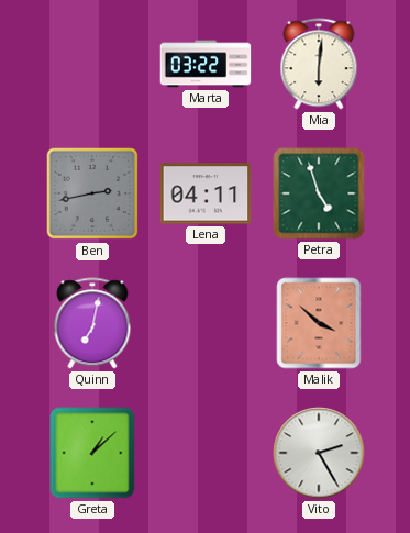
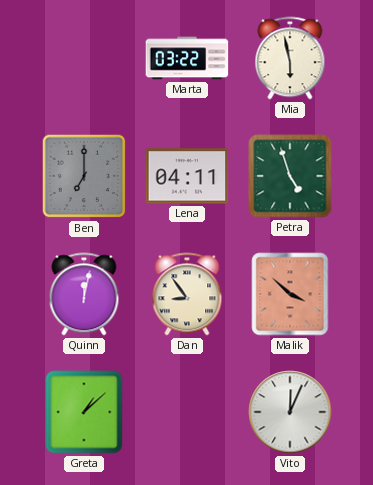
Mia: 6:01 -> 5:58 (290, 58)
Ben: 2:43 -> 7:00 (84, 176)
Quinn: 7:02 -> 12:02 (84, 294)
Dan: none -> 8:54 (187, 294)
Vito: 2:25 -> 12:04 (290, 412)
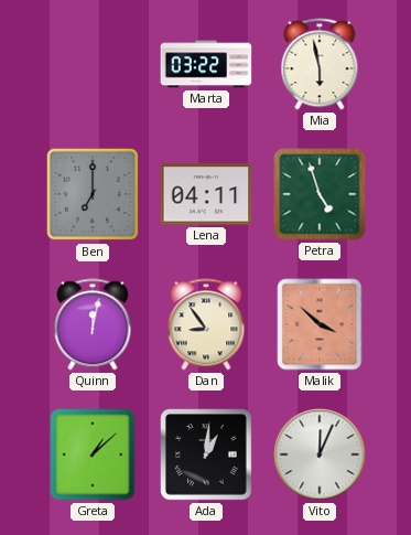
Ada: none -> 1:01 (206, 454)
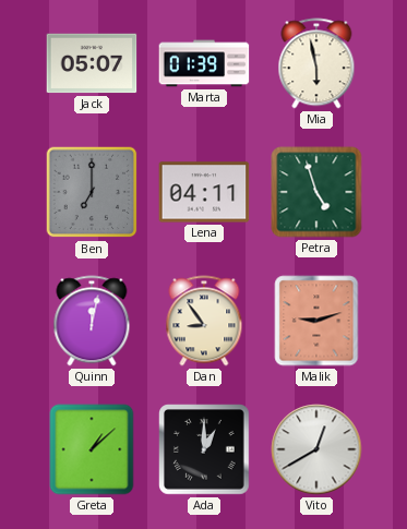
Jack: none -> 05:07 (92, 63)
Marta: 03:22 -> 01:39 (204, 63)
Malik: 3:52 -> 9:12 (316, 321)
Ada: 1:01 -> 1:00 (204, 449)
Vito: 12:04 -> 12:40 (316, 449)
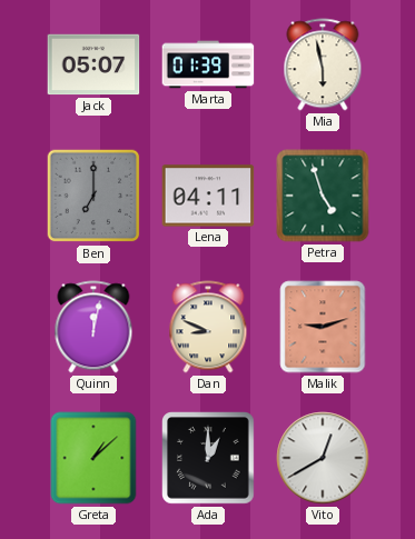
Dan: 8:54 -> 8:49 (208, 327)
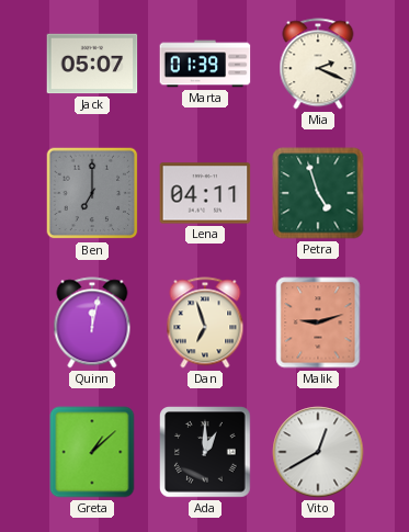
Mia: 5:58 -> 2:19 (318, 64)
Dan: 8:49 -> 6:57 (205, 322)
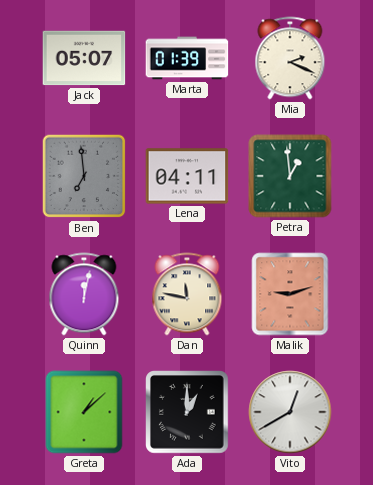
Ben: 7:00 -> 6:59 (84, 176)
Petra: 4:57 -> 12:59 (290, 176)
Dan: 6:57 -> 11:47 (187, 294)
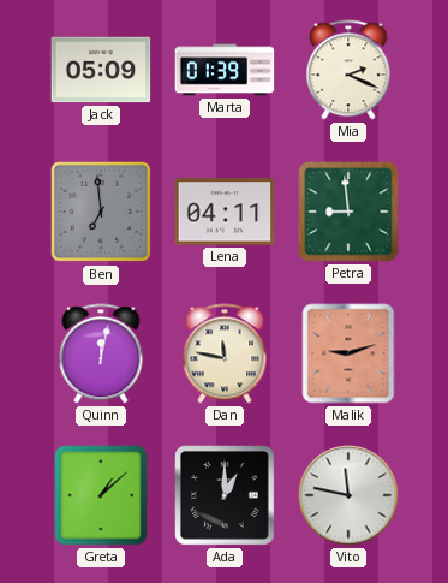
Jack: 05:07 -> 05:09 (101, 70)
Petra: 12:59 -> 8:59 (348, 212)
Vito: 12:40 -> 11:47 (348, 495)
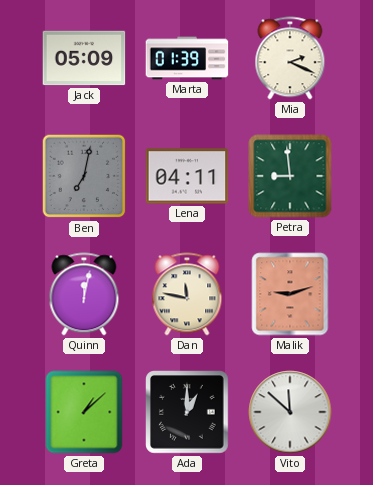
Ben: 6:59 -> 7:02 (84, 176)
Vito: 11:47 -> 11:52 (290, 412)
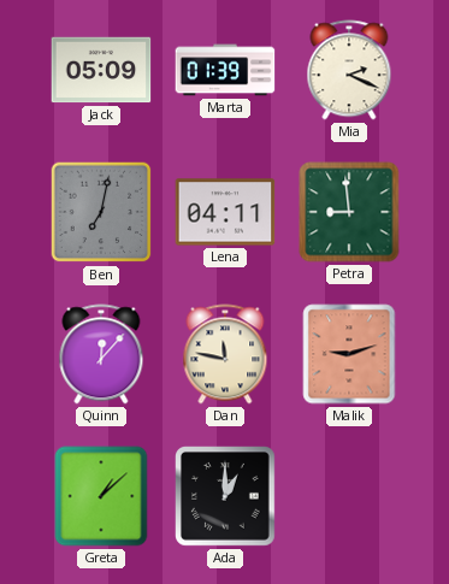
Quinn: 12:02 -> 12:07 (101, 354)
Vito: 11:52 -> none (290, 412)
